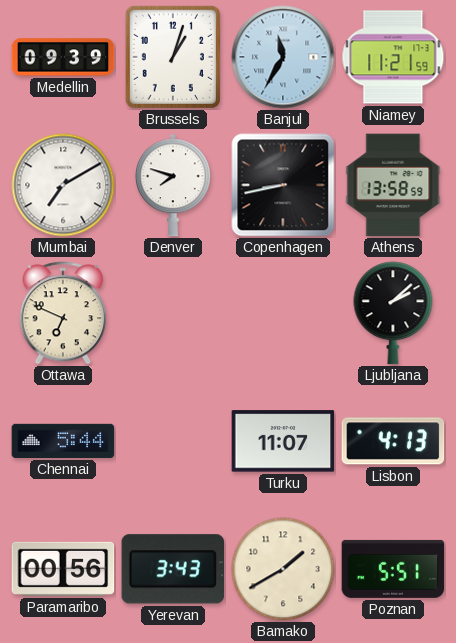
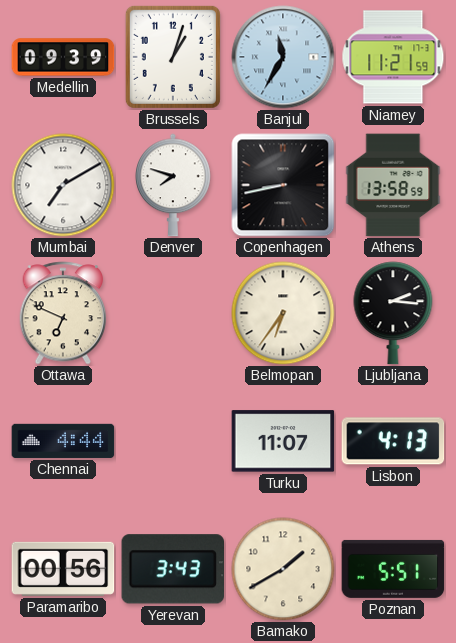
Belmopan: none -> 6:36 (283, 313)
Ljubljana: 2:08 -> 2:16 (393, 313)
Chennai: 5:44 -> 4:44 (63, 441)
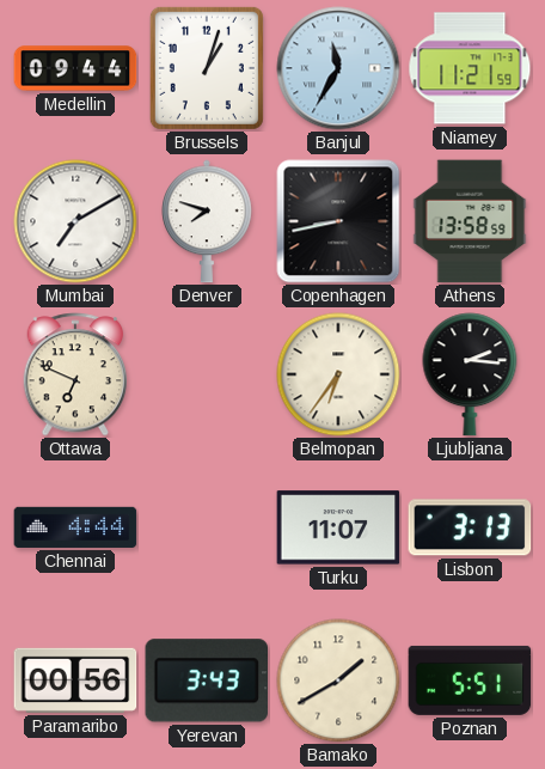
Medellin: 09:39 -> 09:44 (75, 68)
Lisbon: 4:13 -> 3:13 (470, 527)
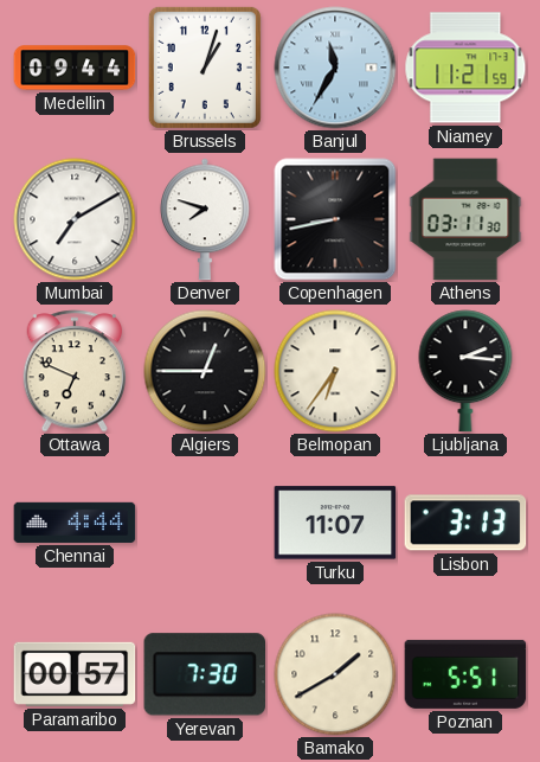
Athens: 13:58 -> 03:11 (465, 219)
Algiers: none -> 12:45 (205, 371)
Paramaribo: 00:56 -> 00:57 (75, 674)
Yerevan: 3:43 -> 7:30 (205, 674)
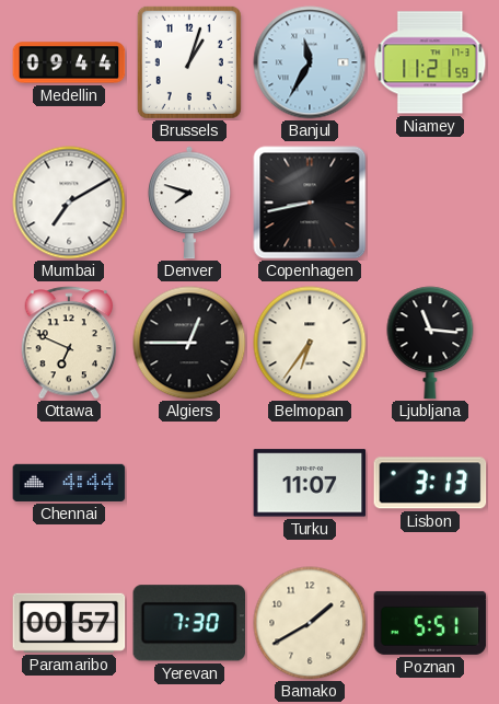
Athens: 03:11 -> none (465, 219)
Ljubljana: 2:16 -> 11:16 (430, 343)
